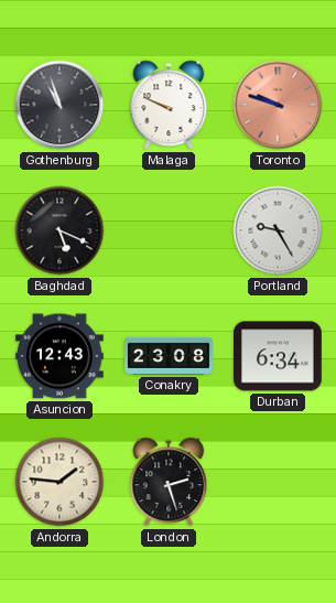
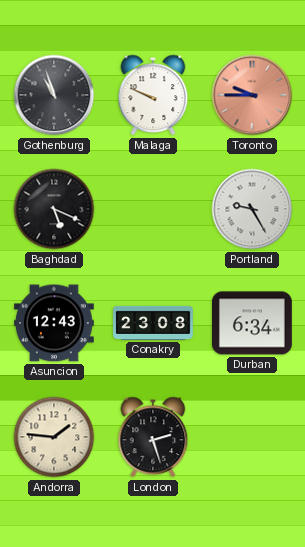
Toronto: 9:48 -> 9:45 (252, 95)
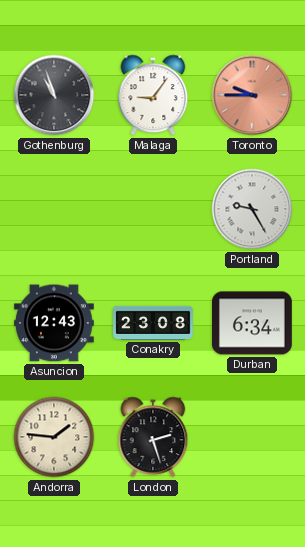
Malaga: 9:49 -> 9:06 (153, 95)
Baghdad: 5:19 -> none (54, 209)
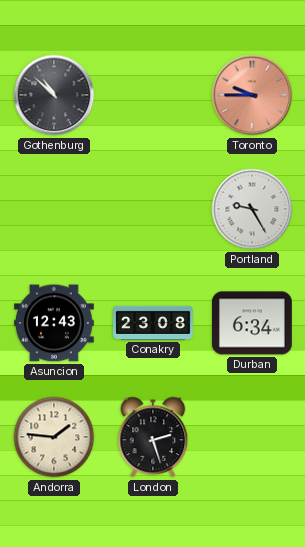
Gothenburg: 10:57 -> 10:52 (54, 95)
Malaga: 9:06 -> none (153, 95)
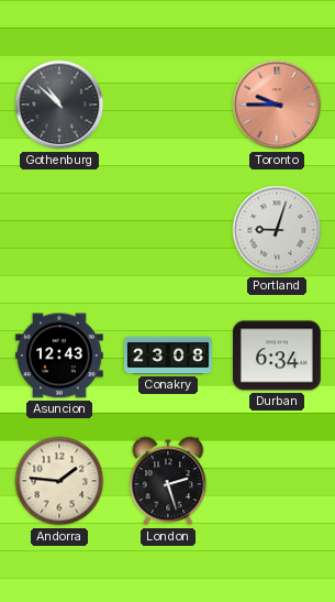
Portland: 9:25 -> 9:03 (277, 230)
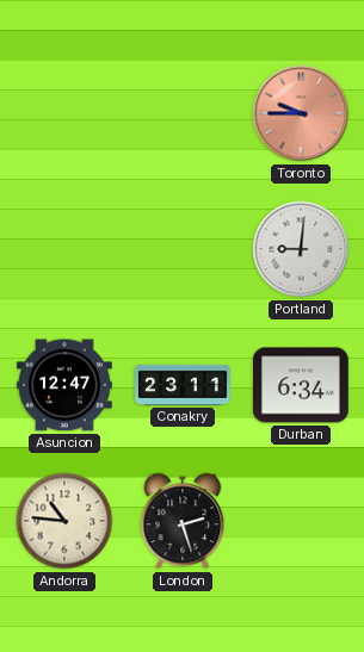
Gothenburg: 10:52 -> none (59, 105)
Portland: 9:03 -> 9:01 (301, 249)
Asuncion: 12:43 -> 12:47 (66, 385)
Conakry: 23:08 -> 23:11 (183, 385)
Andorra: 1:46 -> 10:46 (64, 521)
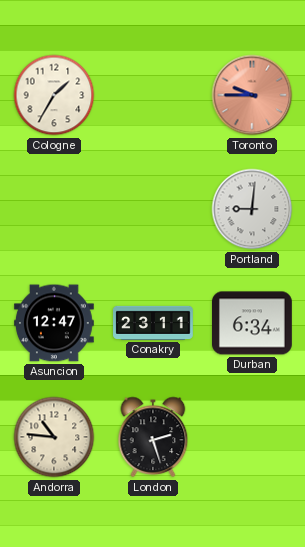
Cologne: none -> 1:35 (54, 95)
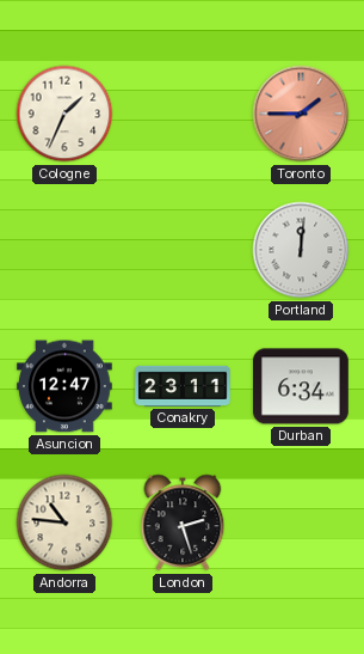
Cologne: 1:35 -> 1:34 (64, 114)
Toronto: 9:45 -> 1:45 (301, 114)
Portland: 9:01 -> 12:01 (301, 250)
